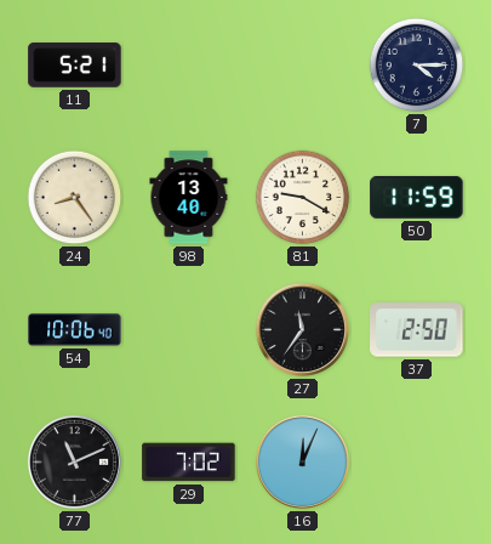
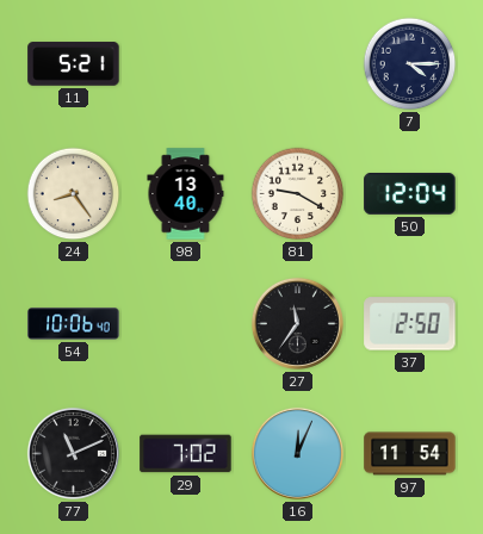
50: 11:59 -> 12:04 (410, 193)
97: none -> 11:54 (410, 454)
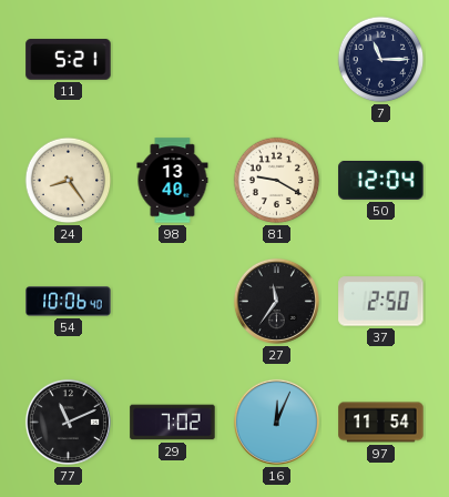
7: 4:15 -> 11:15 (381, 60)
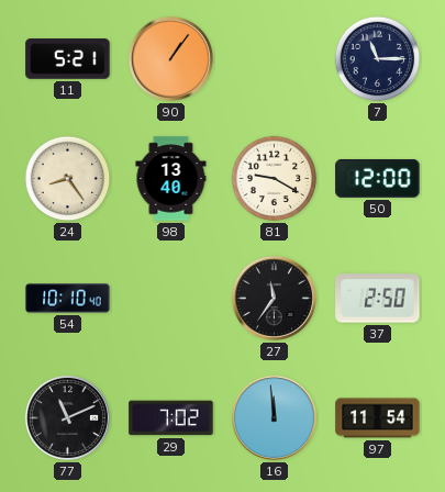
90: none -> 1:06 (170, 58)
50: 12:04 -> 12:00 (378, 178)
54: 10:06 -> 10:10 (68, 299)
16: 12:04 -> 11:59 (274, 417)
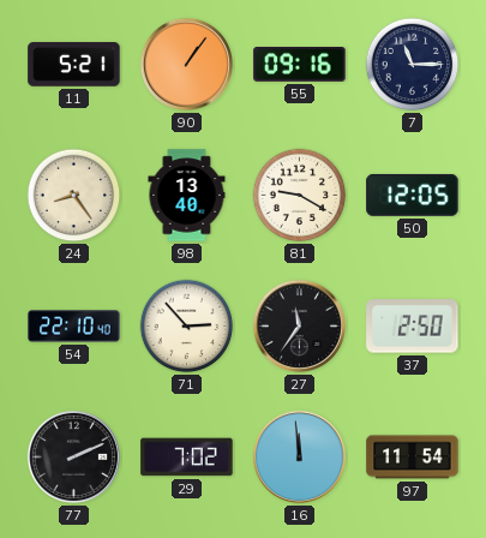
55: none -> 09:16 (300, 65)
50: 12:00 -> 12:05 (413, 195)
54: 10:10 -> 22:10 (74, 327)
71: none -> 2:53 (187, 327)
77: 11:11 -> 2:11 (73, 456)
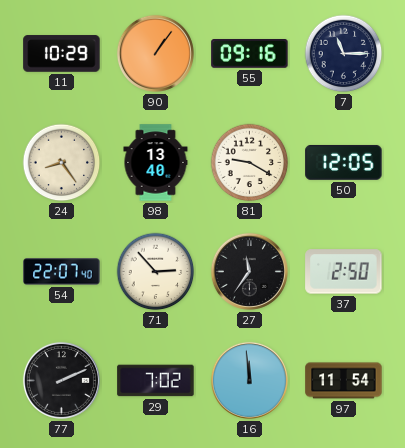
11: 5:21 -> 10:29 (62, 54)
54: 22:10 -> 22:07 (62, 272)
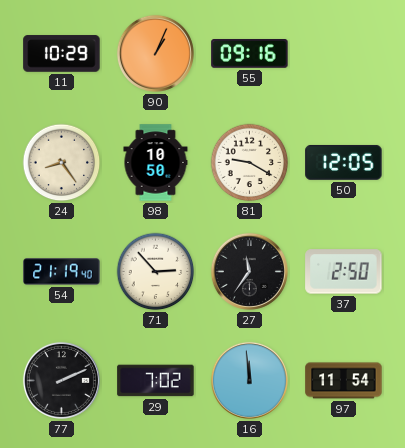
90: 1:06 -> 1:04 (155, 53)
7: 11:15 -> none (344, 54)
98: 13:40 -> 10:50 (156, 163)
54: 22:07 -> 21:19 (62, 272)
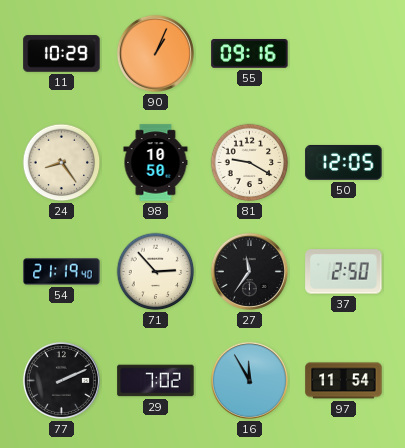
16: 11:59 -> 11:55 (249, 380)
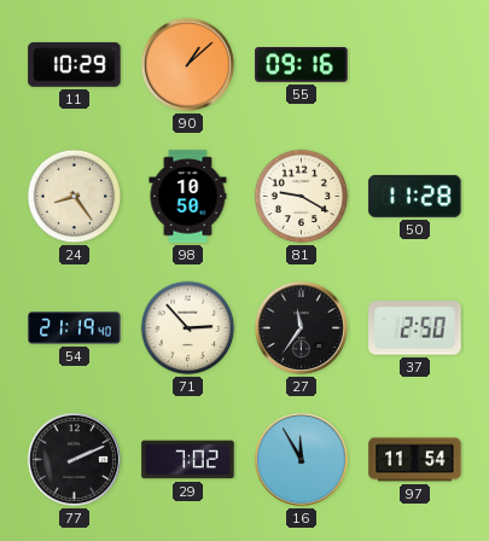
90: 1:04 -> 1:08 (187, 64)
50: 12:05 -> 11:28 (415, 196)
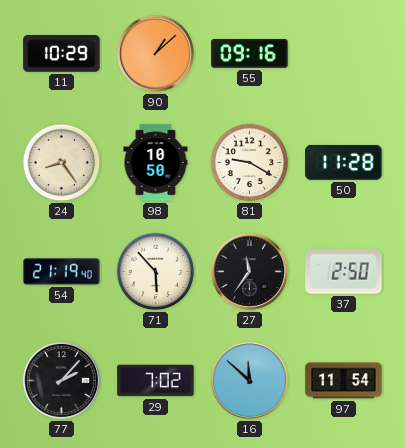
71: 2:53 -> 5:53 (156, 272)
77: 2:11 -> 2:07 (61, 380)
16: 11:55 -> 11:52 (249, 380)
